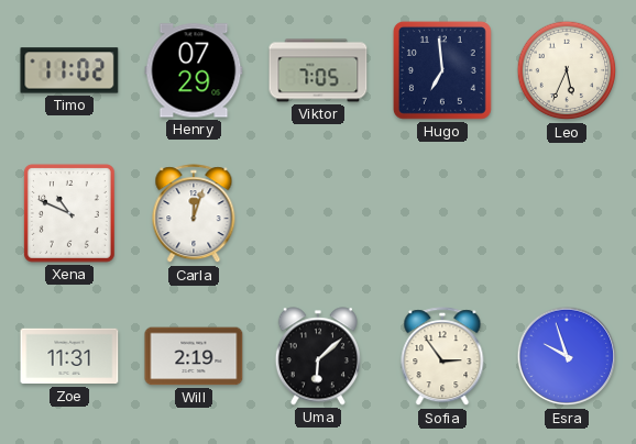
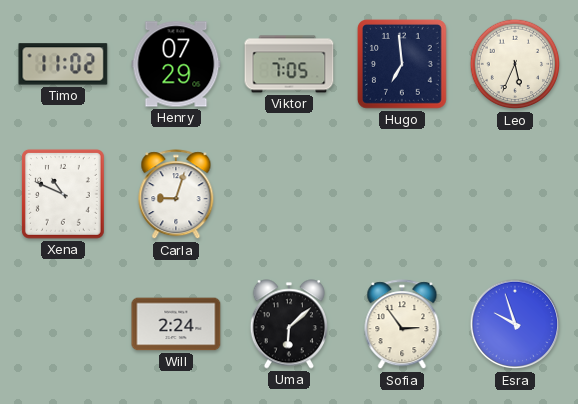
Carla: 12:03 -> 9:03 (176, 195)
Zoe: 11:31 -> none (69, 356)
Will: 2:19 -> 2:24 (176, 324)
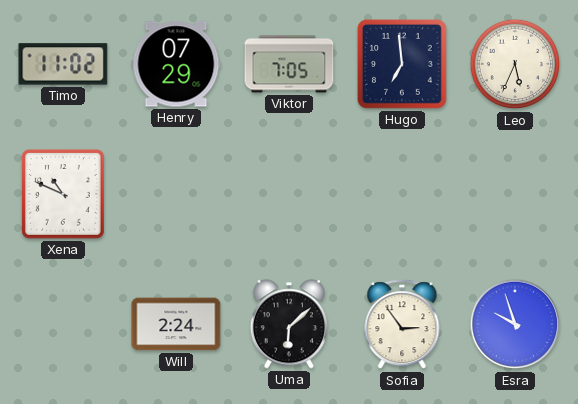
Carla: 9:03 -> none (176, 195)
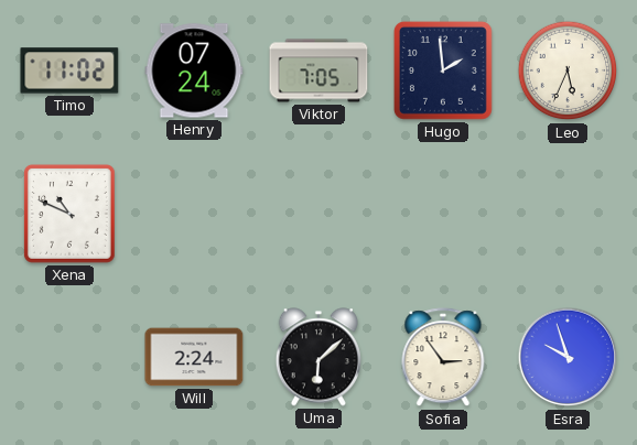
Henry: 07:29 -> 07:24 (194, 70)
Hugo: 6:59 -> 1:59 (443, 70)
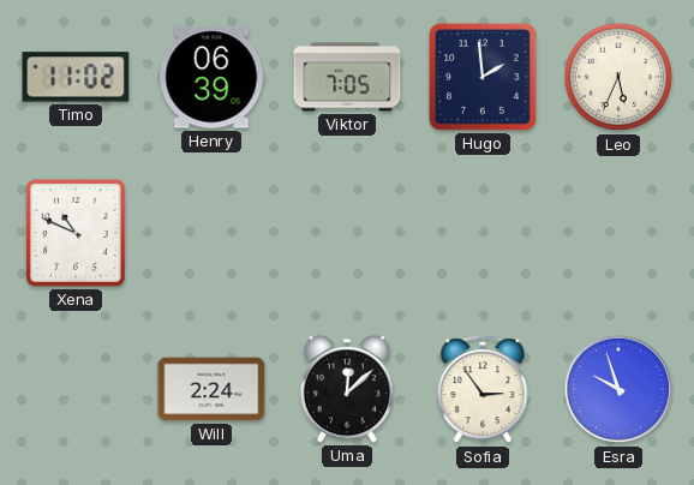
Henry: 07:24 -> 06:39 (211, 77)
Uma: 6:08 -> 12:08 (347, 389)
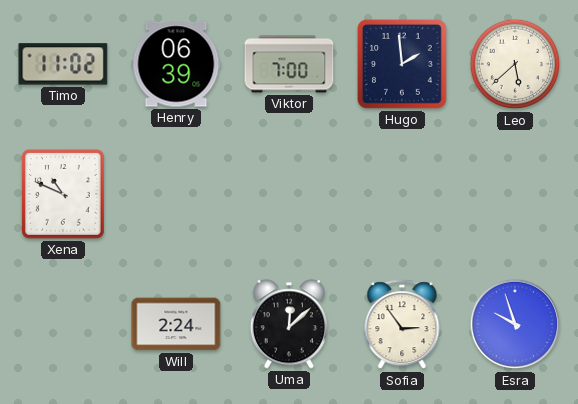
Viktor: 7:05 -> 7:00 (289, 64)
Leo: 5:34 -> 5:38 (515, 64)
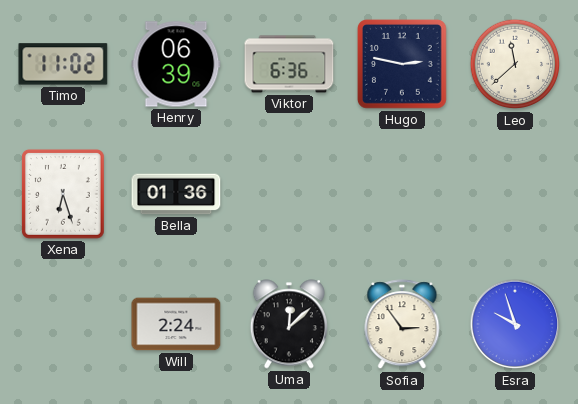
Viktor: 7:00 -> 6:36 (289, 64)
Hugo: 1:59 -> 2:47 (402, 64)
Leo: 5:38 -> 11:38 (515, 64)
Xena: 10:49 -> 6:27 (63, 194)
Bella: none -> 01:36 (176, 194)
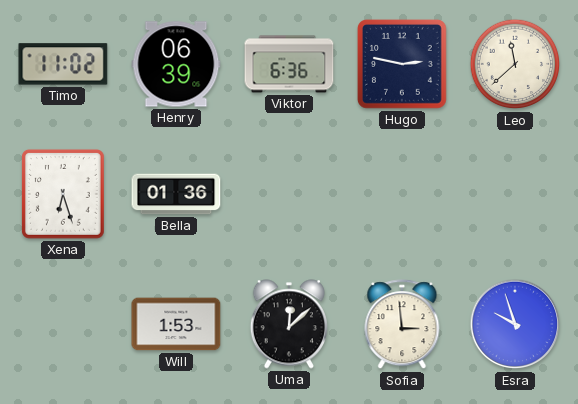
Will: 2:24 -> 1:53 (176, 324)
Sofia: 2:54 -> 2:59 (402, 325)
